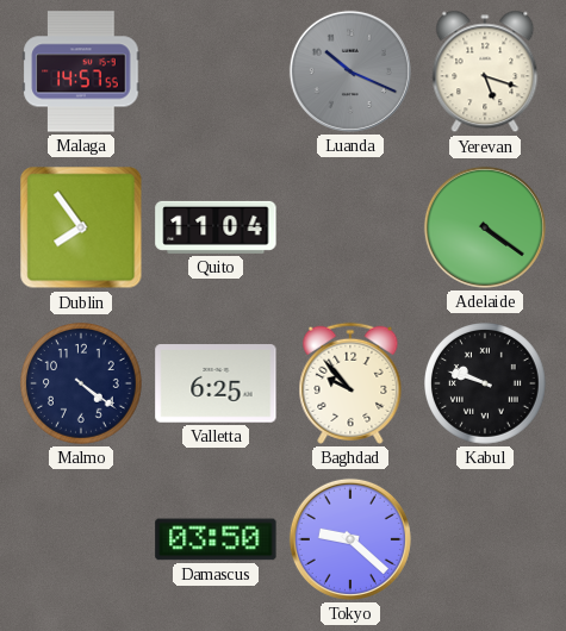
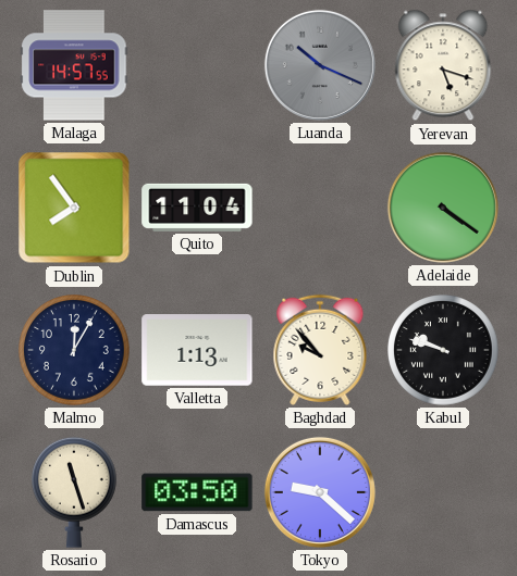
Malmo: 4:21 -> 12:05 (75, 351)
Valletta: 6:25 -> 1:13 (197, 350)
Rosario: none -> 11:27 (74, 492)
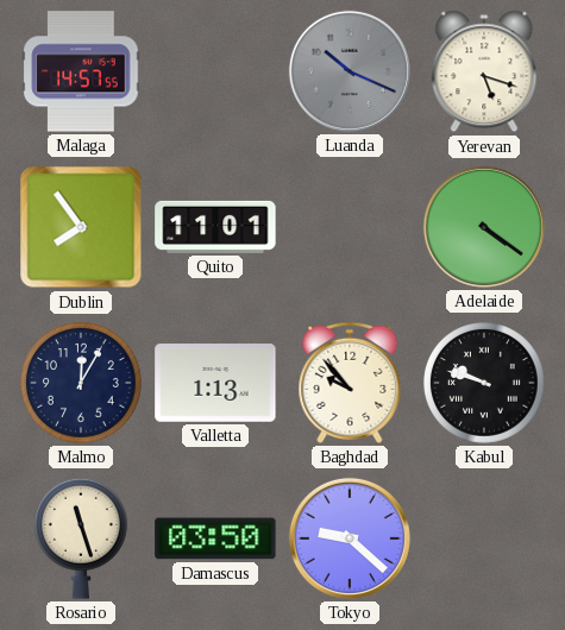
Quito: 11:04 -> 11:01 (215, 227)
